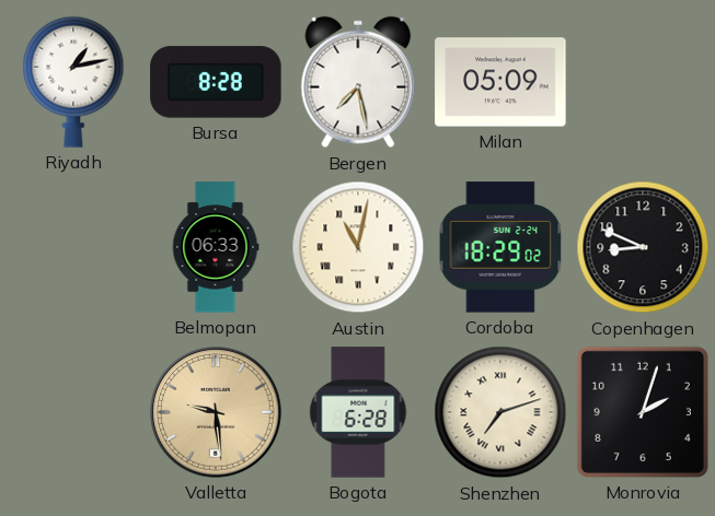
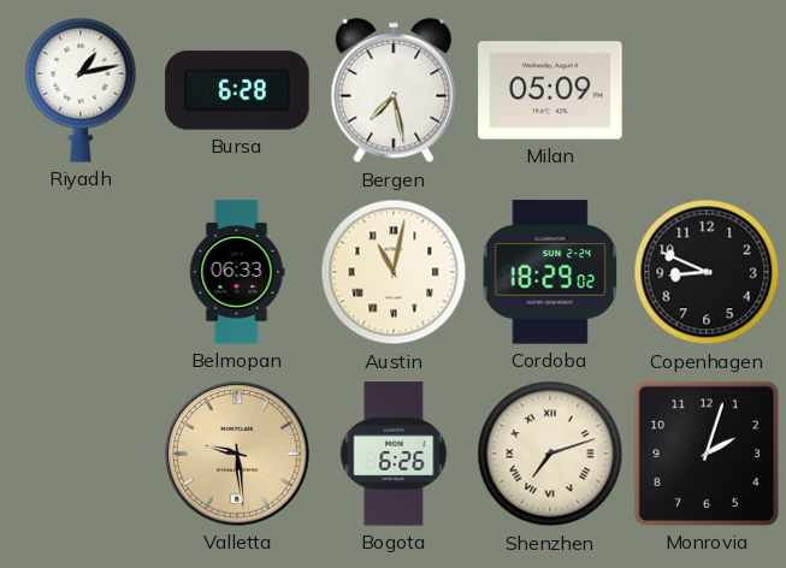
Bursa: 8:28 -> 6:28 (237, 90)
Bogota: 6:28 -> 6:26 (394, 454)
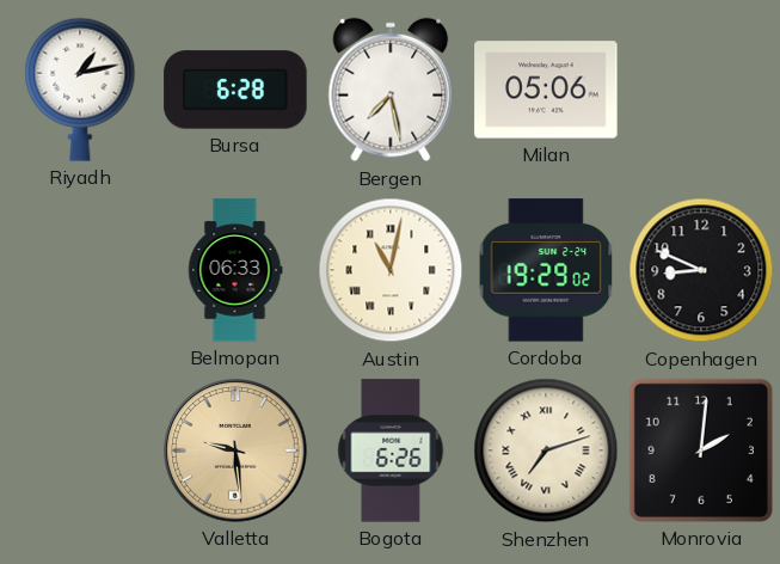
Milan: 05:09 -> 05:06 (546, 90)
Cordoba: 18:29 -> 19:29 (546, 270)
Monrovia: 2:03 -> 2:01 (701, 450)
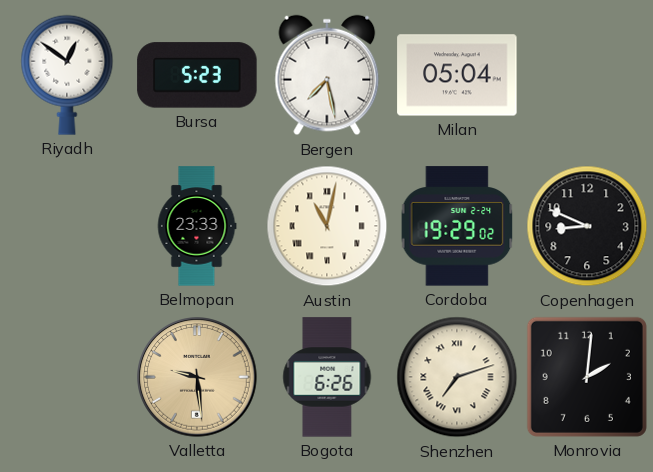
Riyadh: 1:13 -> 12:51 (67, 75)
Bursa: 6:28 -> 5:23 (197, 75)
Milan: 05:06 -> 05:04 (457, 75)
Belmopan: 06:33 -> 23:33 (197, 226)
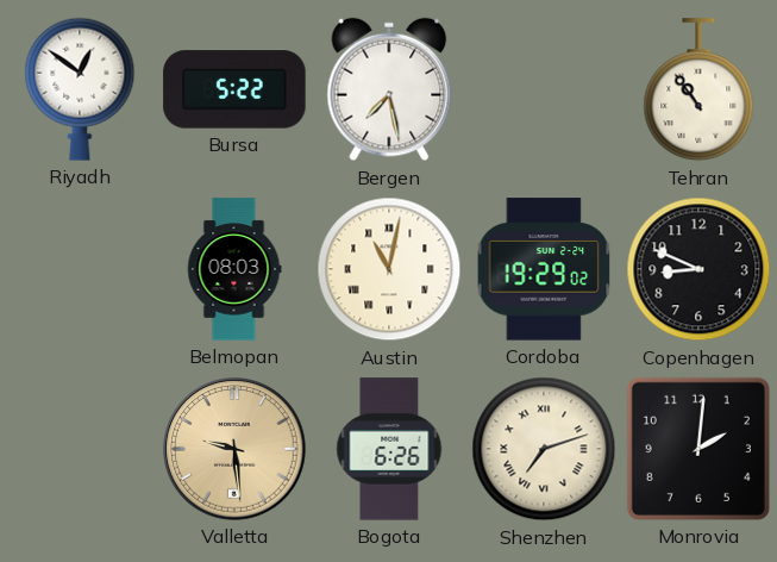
Bursa: 5:23 -> 5:22 (234, 89)
Milan: 05:04 -> none (457, 75)
Tehran: none -> 10:54 (698, 90)
Belmopan: 23:33 -> 08:03 (234, 269)
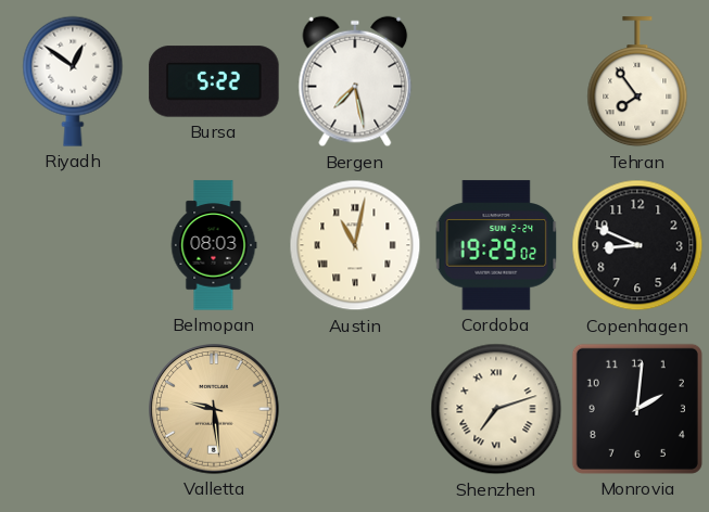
Tehran: 10:54 -> 7:54 (637, 82)
Bogota: 6:26 -> none (389, 449)
